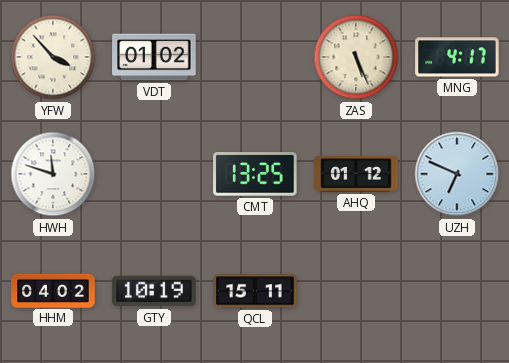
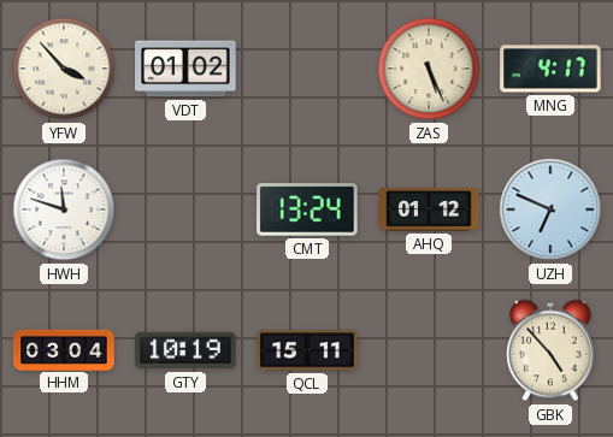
CMT: 13:25 -> 13:24 (307, 209)
HHM: 04:02 -> 03:04 (64, 349)
GBK: none -> 4:53 (550, 350)
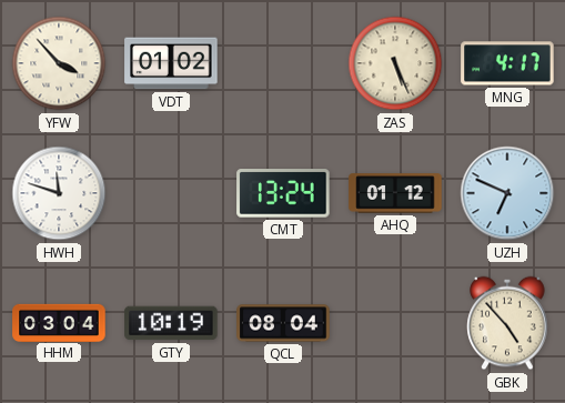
QCL: 15:11 -> 08:04 (283, 323)
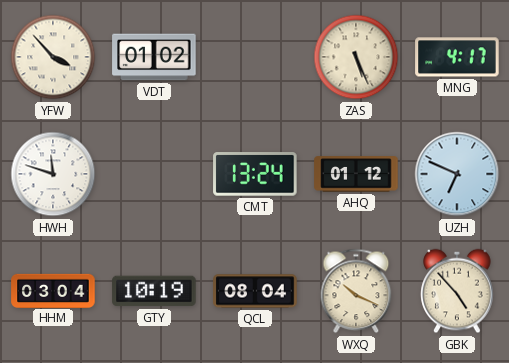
WXQ: none -> 10:19 (356, 291)
